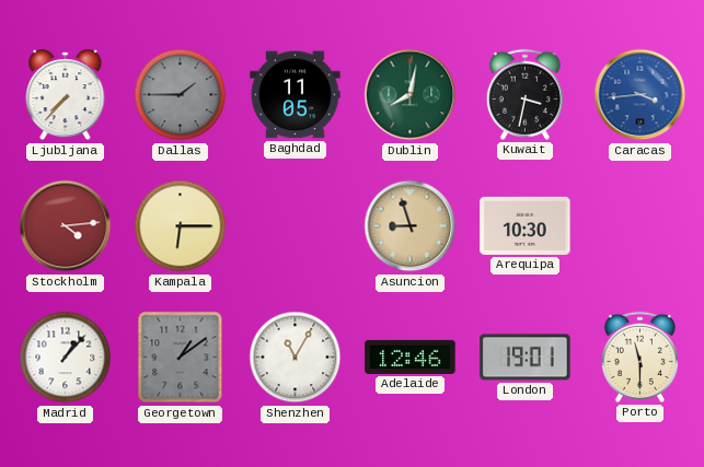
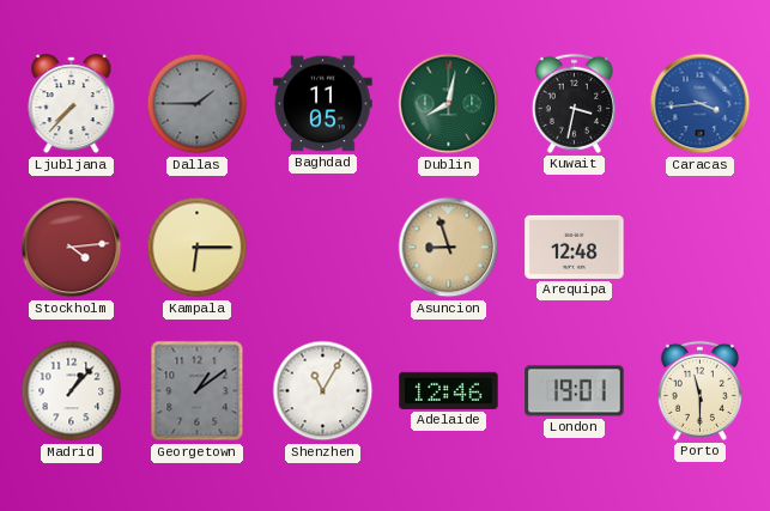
Arequipa: 10:30 -> 12:48 (575, 247)
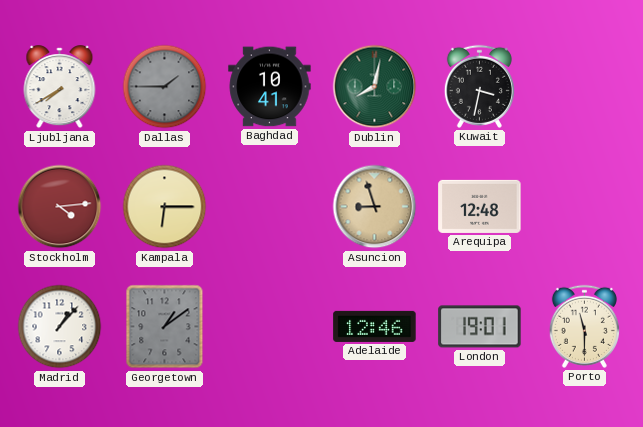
Ljubljana: 7:37 -> 7:40 (60, 87)
Baghdad: 11:05 -> 10:41 (270, 87)
Caracas: 3:44 -> none (701, 104)
Shenzhen: 11:05 -> none (323, 391)
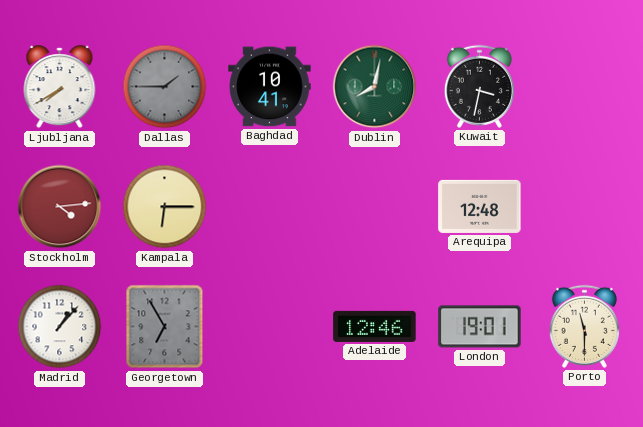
Asuncion: 8:57 -> none (375, 207)
Georgetown: 1:09 -> 6:55 (165, 327)
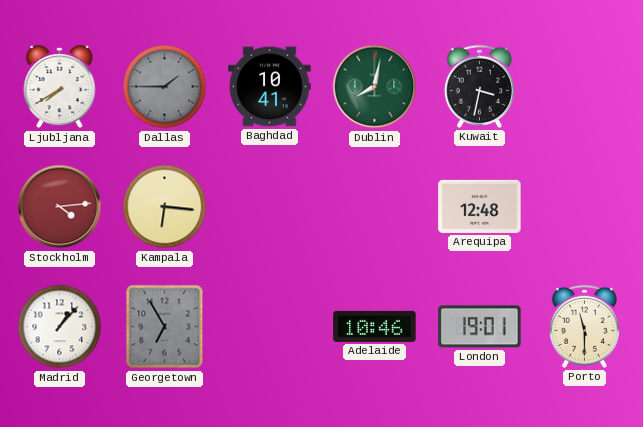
Kampala: 6:15 -> 6:16 (165, 207)
Adelaide: 12:46 -> 10:46 (375, 326)
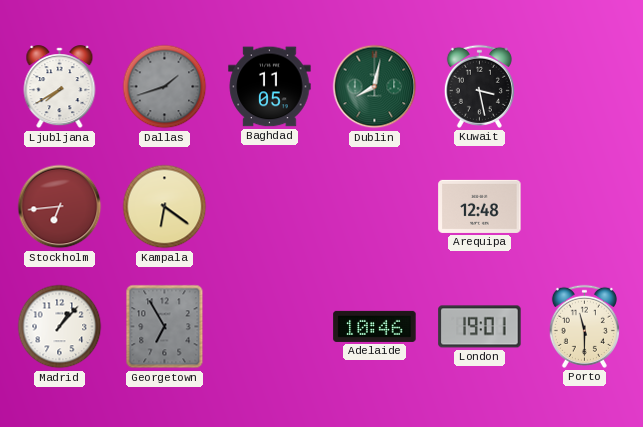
Dallas: 1:45 -> 1:42 (165, 87)
Baghdad: 10:41 -> 11:05 (270, 87)
Kuwait: 3:32 -> 3:28 (479, 86)
Stockholm: 4:14 -> 6:44 (60, 207)
Kampala: 6:16 -> 6:21 (165, 207)
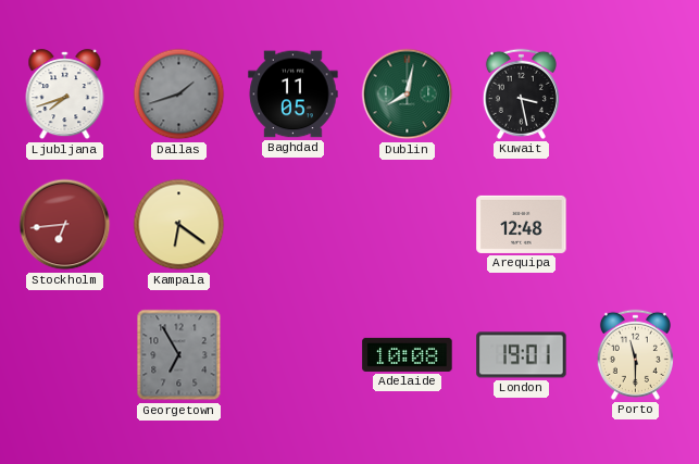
Ljubljana: 7:40 -> 7:42 (65, 95)
Madrid: 1:07 -> none (60, 327)
Adelaide: 10:46 -> 10:08 (408, 354)
